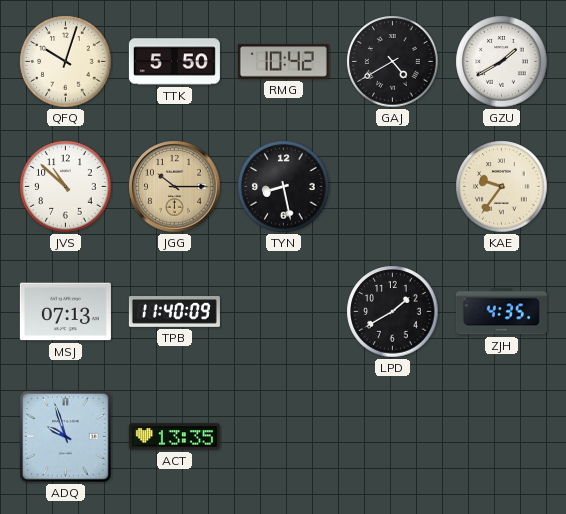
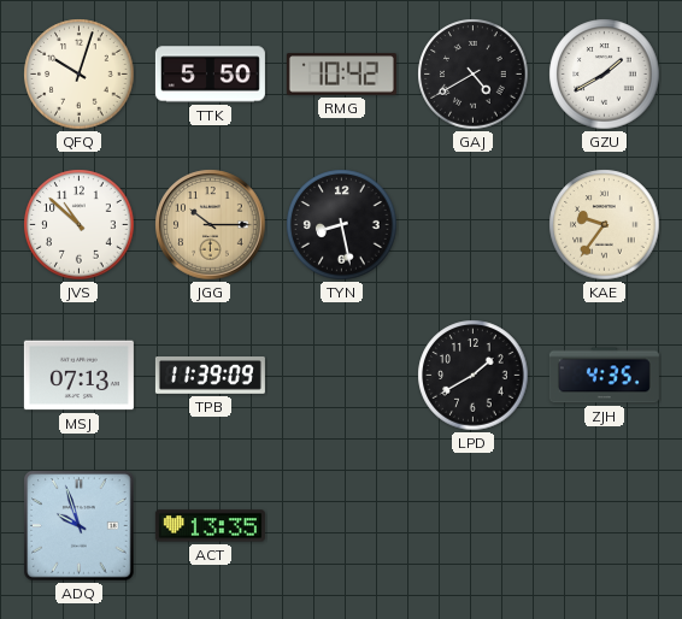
TPB: 11:40 -> 11:39 (210, 376)
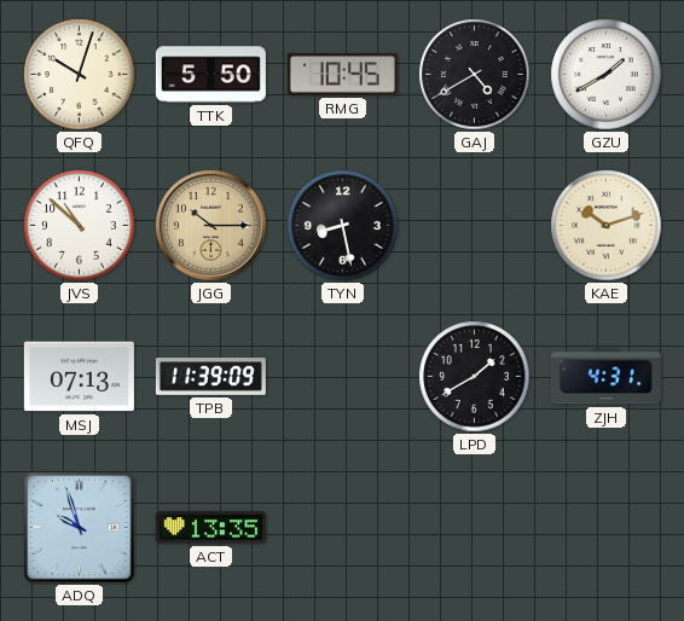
RMG: 10:42 -> 10:45 (342, 75)
KAE: 9:36 -> 10:12 (607, 226)
ZJH: 4:35 -> 4:31 (605, 377)
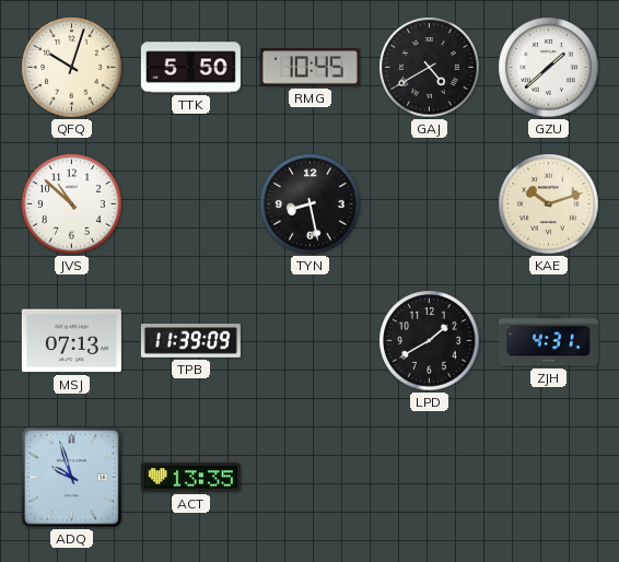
GZU: 1:40 -> 1:38 (549, 68)
JGG: 10:15 -> none (211, 226)
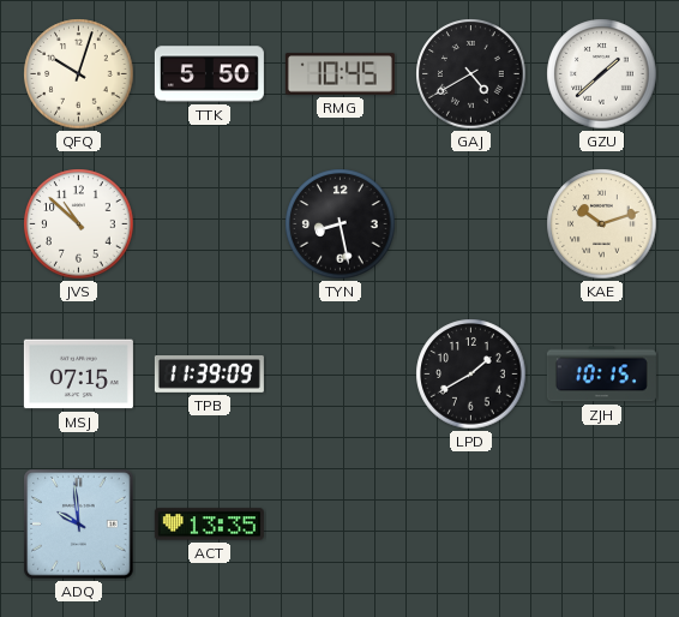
MSJ: 07:13 -> 07:15 (78, 375)
ZJH: 4:31 -> 10:15 (601, 375)
ADQ: 9:57 -> 9:59 (79, 525)
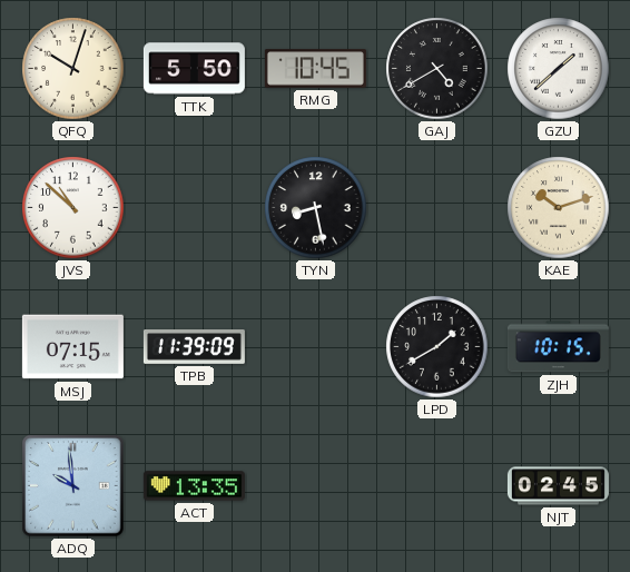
NJT: none -> 02:45 (558, 486)
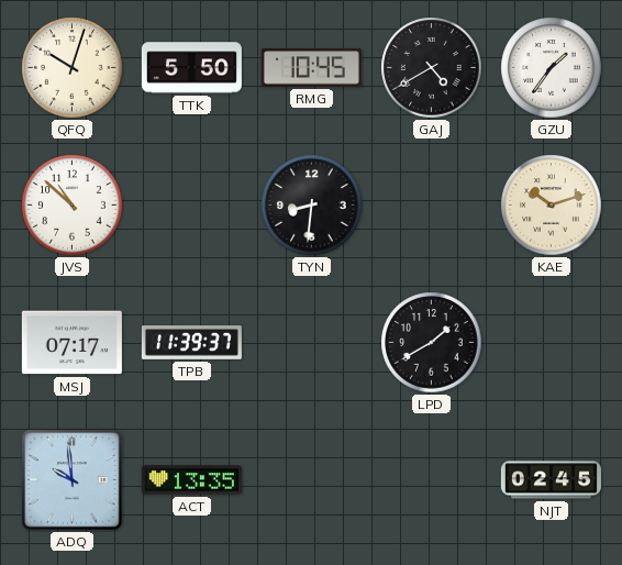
GZU: 1:38 -> 1:36 (552, 68)
TYN: 8:28 -> 8:31 (312, 206)
MSJ: 07:15 -> 07:17 (71, 343)
TPB: 11:39:09 -> 11:39:37 (191, 343)
ZJH: 10:15 -> none (558, 347)
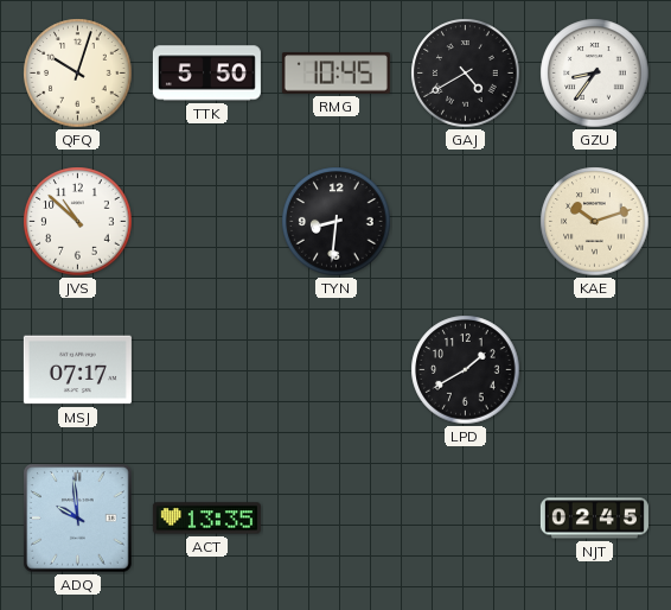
GZU: 1:36 -> 8:36 (595, 74)
TPB: 11:39 -> none (191, 343)
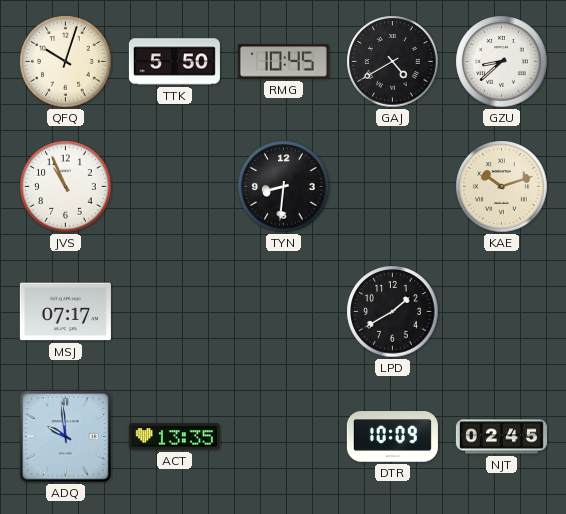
GZU: 8:36 -> 8:38 (502, 62)
JVS: 10:52 -> 10:56 (66, 187)
DTR: none -> 10:09 (392, 437)
